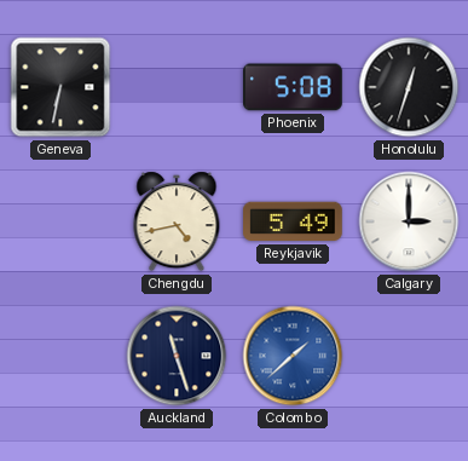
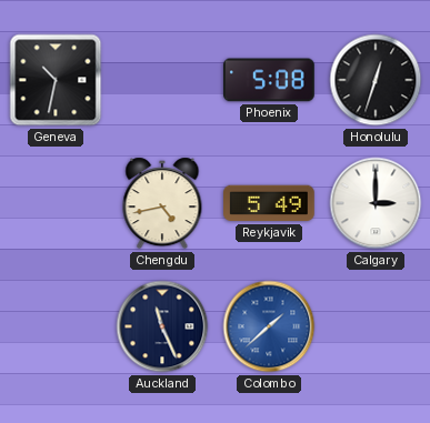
Geneva: 6:32 -> 10:32 (56, 80)
Auckland: 11:27 -> 11:26 (162, 326)
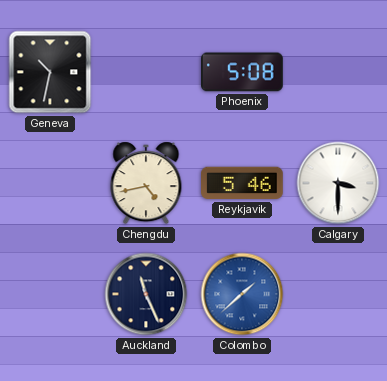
Honolulu: 12:33 -> none (376, 80)
Reykjavik: 5:49 -> 5:46 (243, 183)
Calgary: 3:00 -> 3:30 (338, 183)
